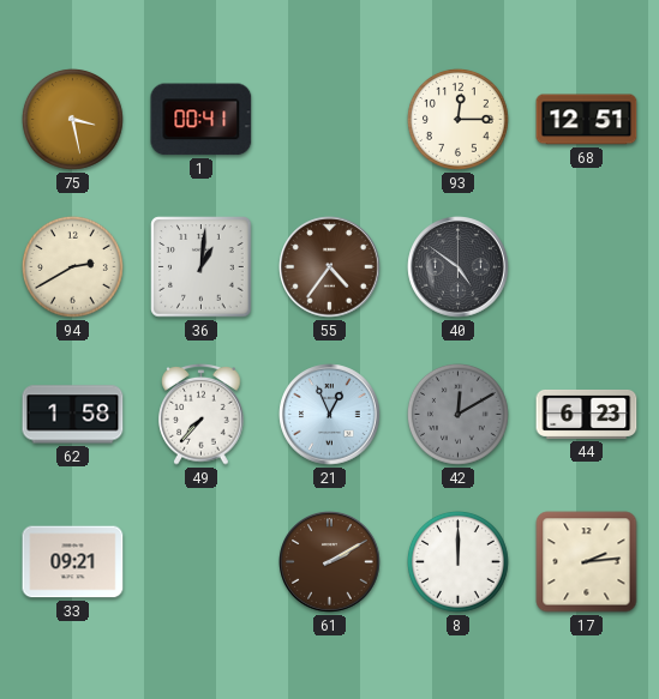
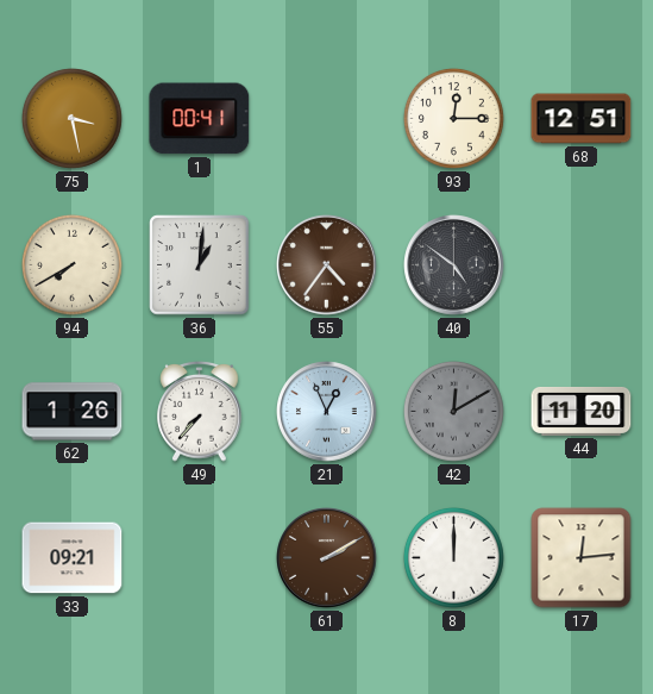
94: 2:40 -> 7:40 (71, 264)
62: 1:58 -> 1:26 (73, 412)
44: 6:23 -> 11:20 (582, 411)
17: 2:14 -> 12:14 (582, 558)
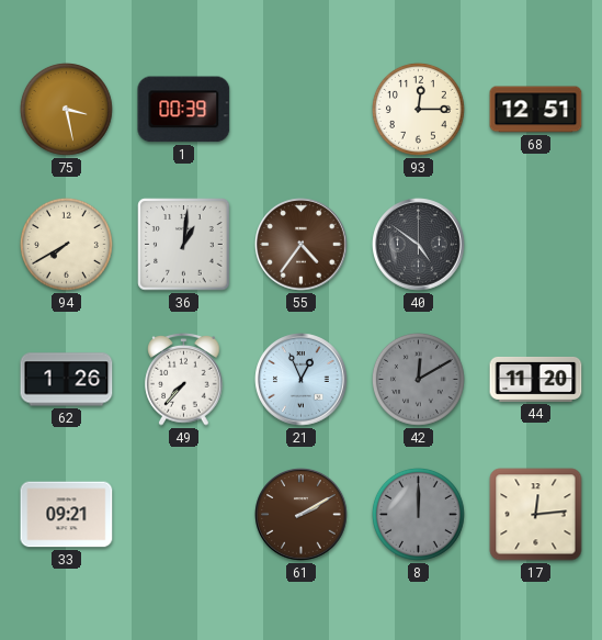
1: 00:41 -> 00:39 (184, 110)
8 dial: white -> grey (418, 514)
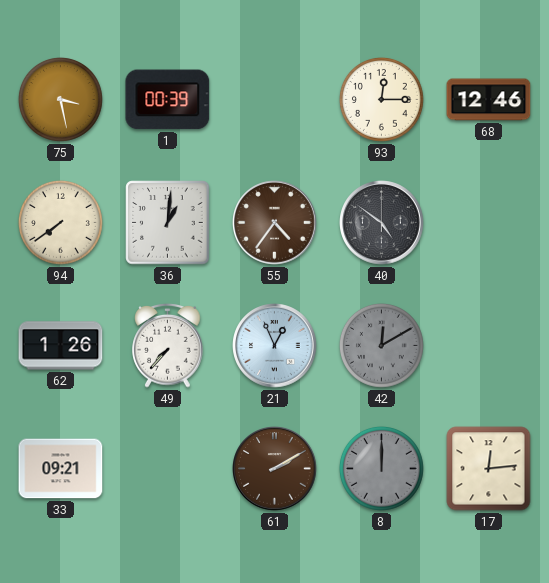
68: 12:51 -> 12:46 (489, 100)
94: 7:40 -> 7:39 (60, 222)
44: 11:20 -> none (536, 379)
